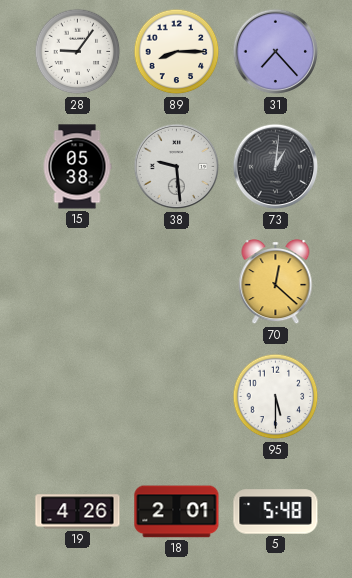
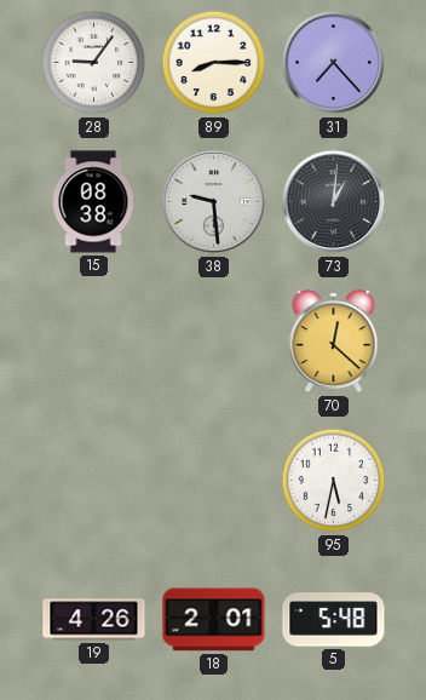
15: 05:38 -> 08:38 (93, 202)
95: 5:30 -> 5:32 (334, 481)
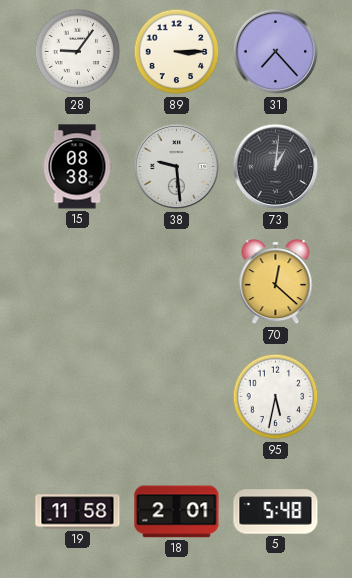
89: 8:15 -> 3:15 (177, 52)
19: 4:26 -> 11:58 (78, 512)
